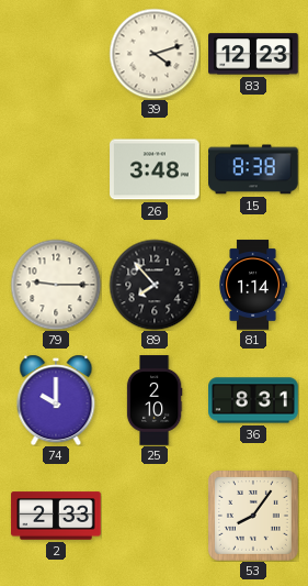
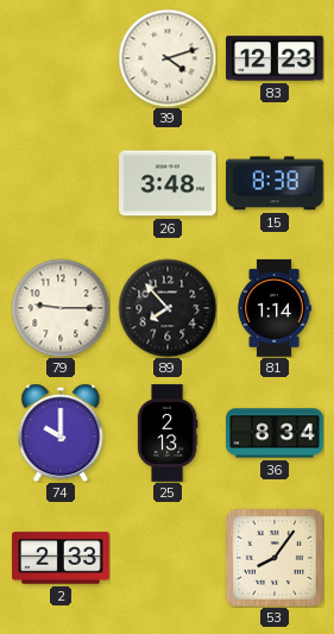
25: 2:10 -> 2:13 (168, 433)
36: 8:31 -> 8:34 (275, 433)
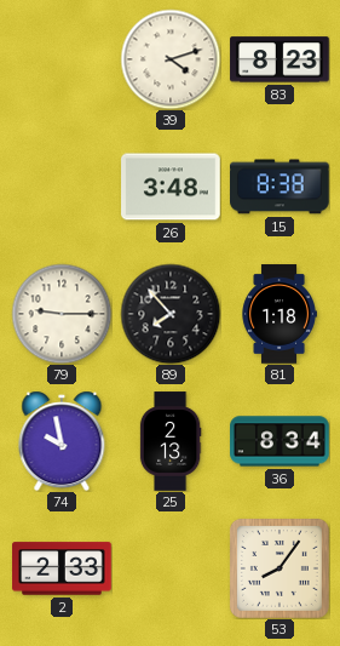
83: 12:23 -> 8:23 (280, 59)
81: 1:14 -> 1:18 (280, 314)
74: 10:00 -> 9:58 (62, 441)
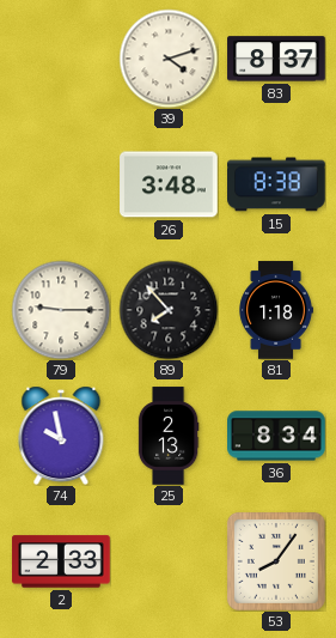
83: 8:23 -> 8:37 (276, 59)
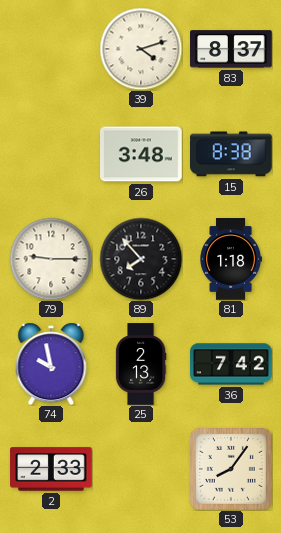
36: 8:34 -> 7:42 (231, 364)
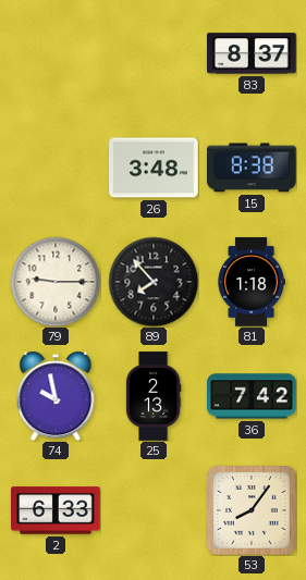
39: 4:12 -> none (141, 49)
2: 2:33 -> 6:33 (56, 510)
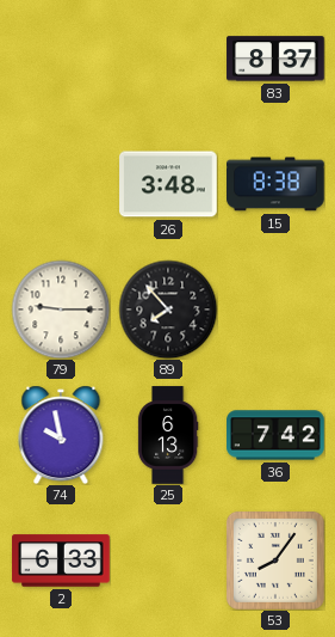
81: 1:18 -> none (252, 282)
25: 2:13 -> 6:13 (168, 435)
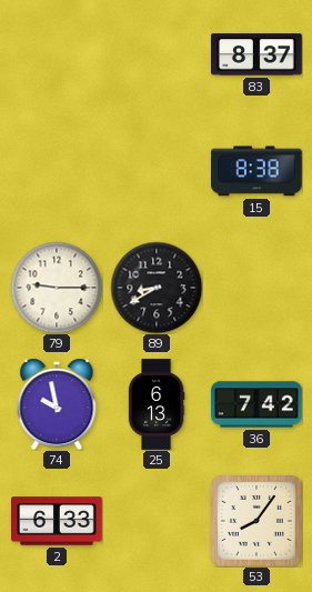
26: 3:48 -> none (168, 184)
89: 7:53 -> 8:40 (157, 288)
